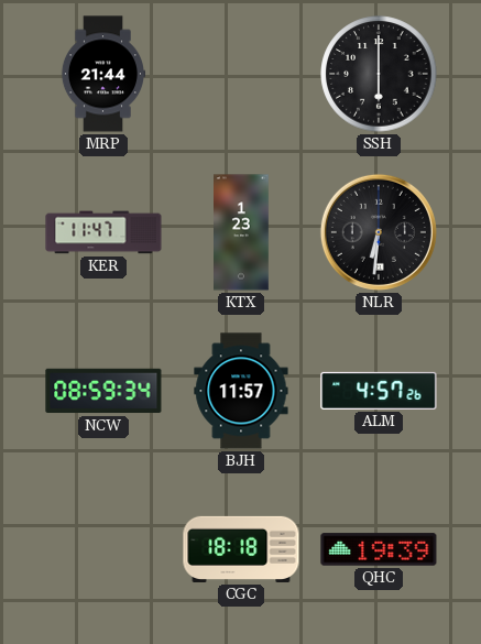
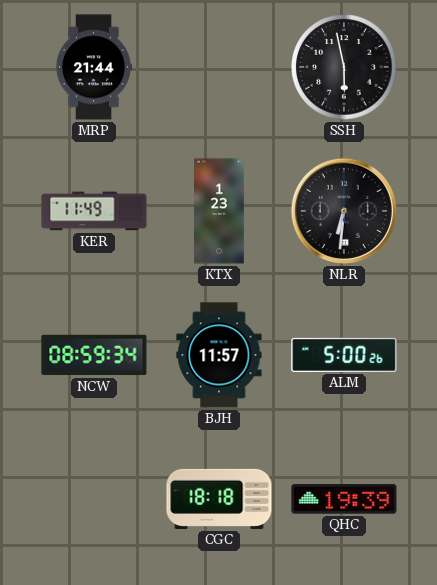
SSH: 6:00 -> 5:58 (344, 67)
KER: 11:47 -> 11:49 (94, 211)
ALM: 4:57 -> 5:00 (344, 355)
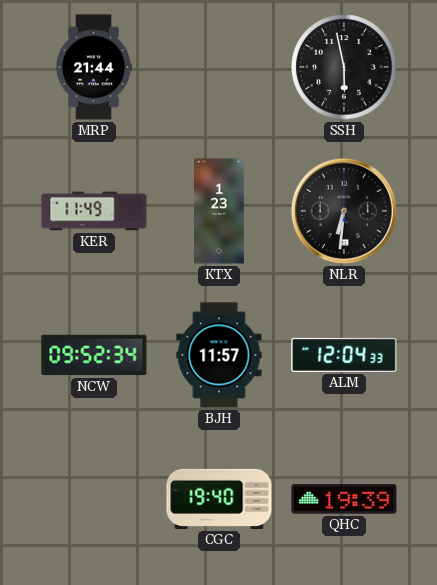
NCW: 08:59 -> 09:52 (94, 355)
ALM: 5:00 -> 12:04 (344, 355)
CGC: 18:18 -> 19:40 (219, 499)
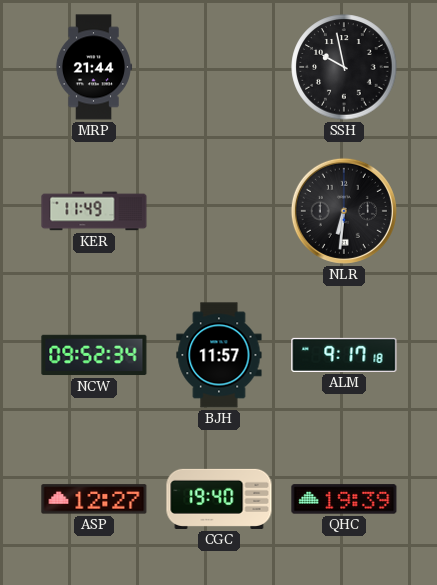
SSH: 5:58 -> 9:58 (344, 67)
KTX: 1:23 -> none (220, 211)
ALM: 12:04 -> 9:17 (344, 355)
ASP: none -> 12:27 (94, 499)
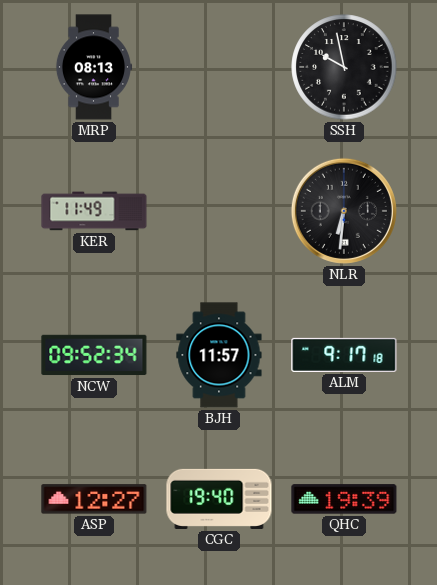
MRP: 21:44 -> 08:13 (94, 67)
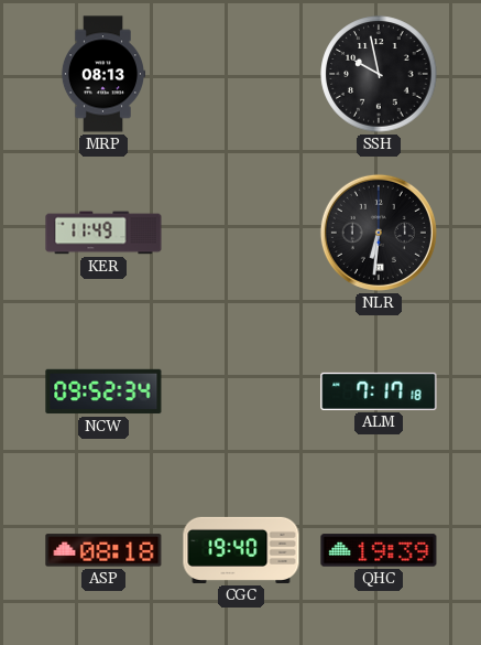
BJH: 11:57 -> none (219, 355)
ALM: 9:17 -> 7:17 (379, 391)
ASP: 12:27 -> 08:18 (103, 550)
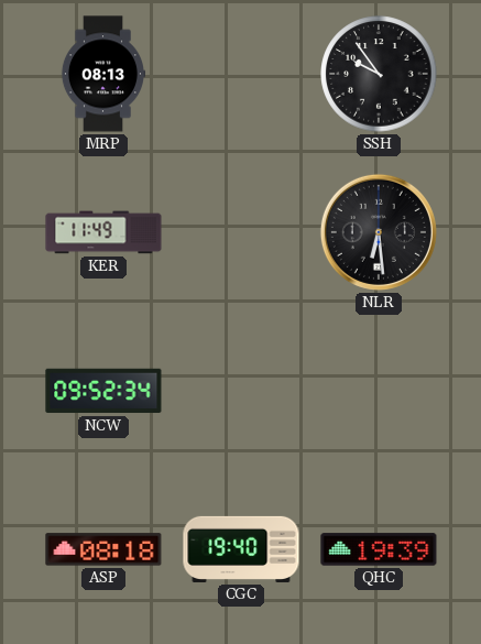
SSH: 9:58 -> 9:54 (379, 74)
NLR: 6:31 -> 6:29 (379, 232)
ALM: 7:17 -> none (379, 391)
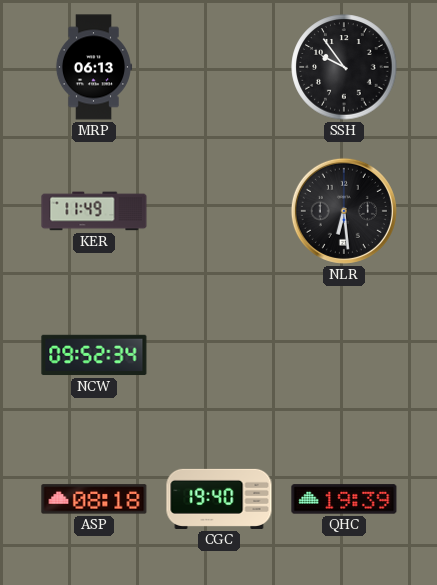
MRP: 08:13 -> 06:13 (94, 67)
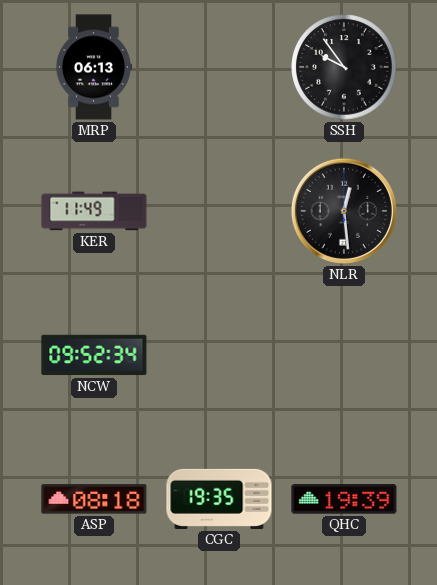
NLR: 6:29 -> 12:29 (344, 211)
CGC: 19:40 -> 19:35 (219, 499)
